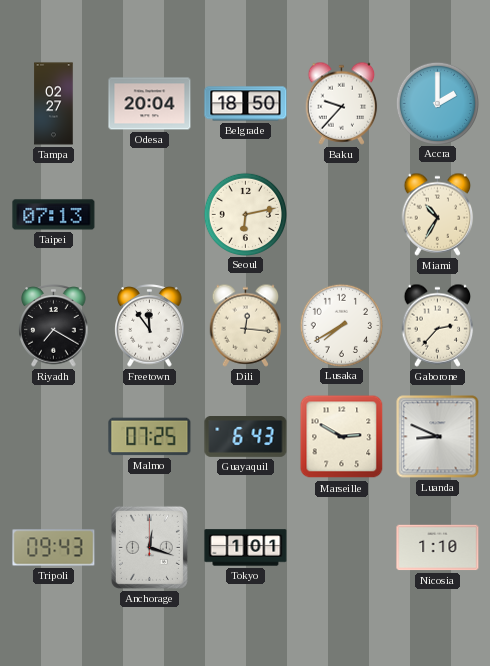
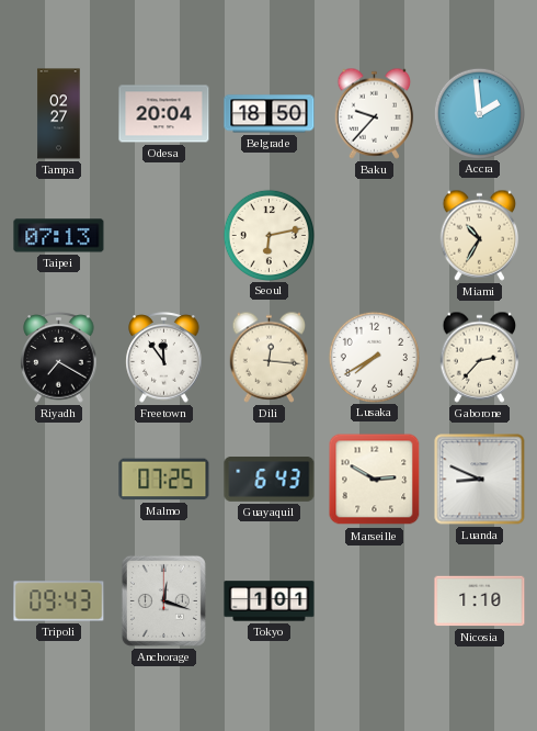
Accra: 2:00 -> 1:59 (479, 113)
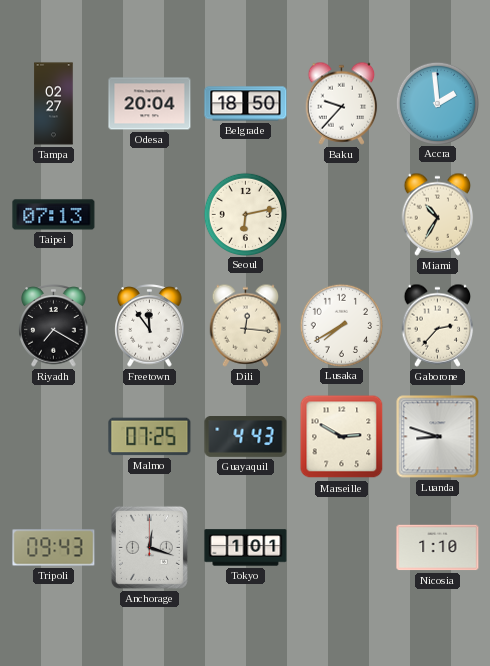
Guayaquil: 6:43 -> 4:43 (246, 437)
Luanda: 8:49 -> 8:48 (438, 437)
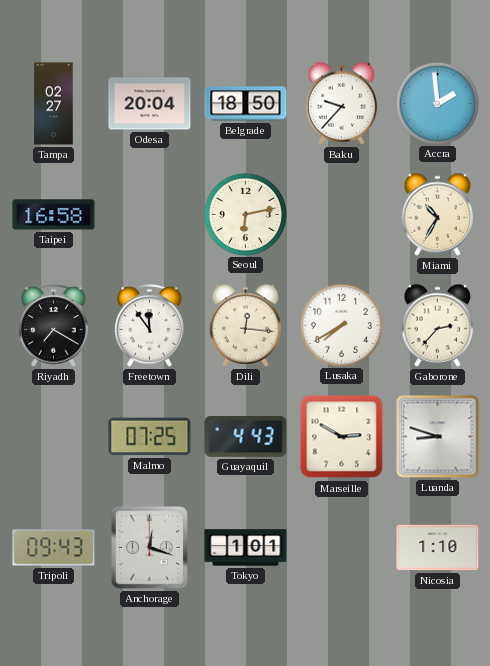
Taipei: 07:13 -> 16:58 (54, 215)
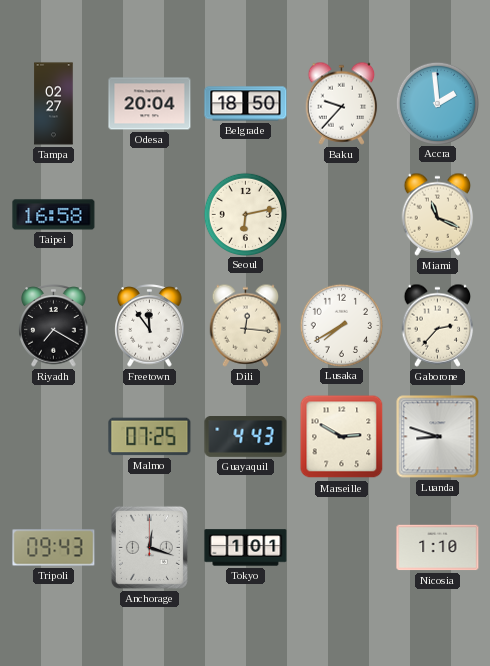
Miami: 10:35 -> 11:19 (438, 214)
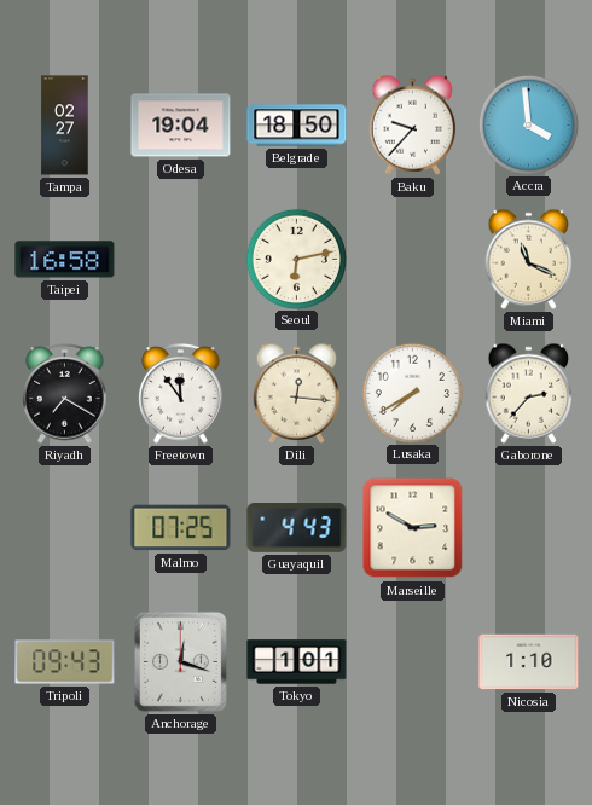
Odesa: 20:04 -> 19:04 (181, 126)
Accra: 1:59 -> 3:59 (528, 124)
Luanda: 8:48 -> none (438, 437)
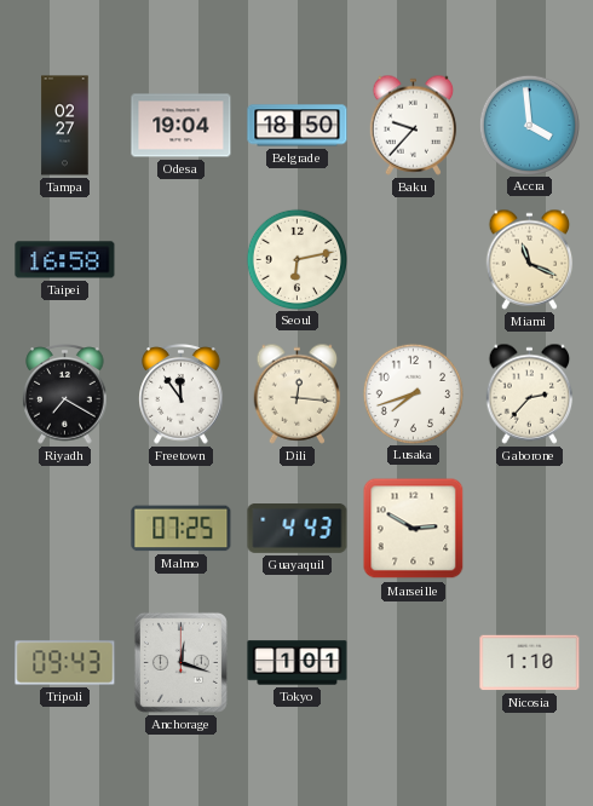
Lusaka: 7:40 -> 7:42 (413, 393)
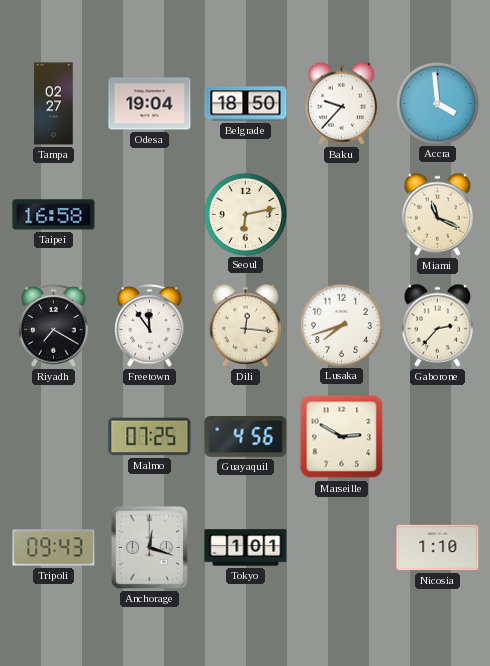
Guayaquil: 4:43 -> 4:56 (246, 437)
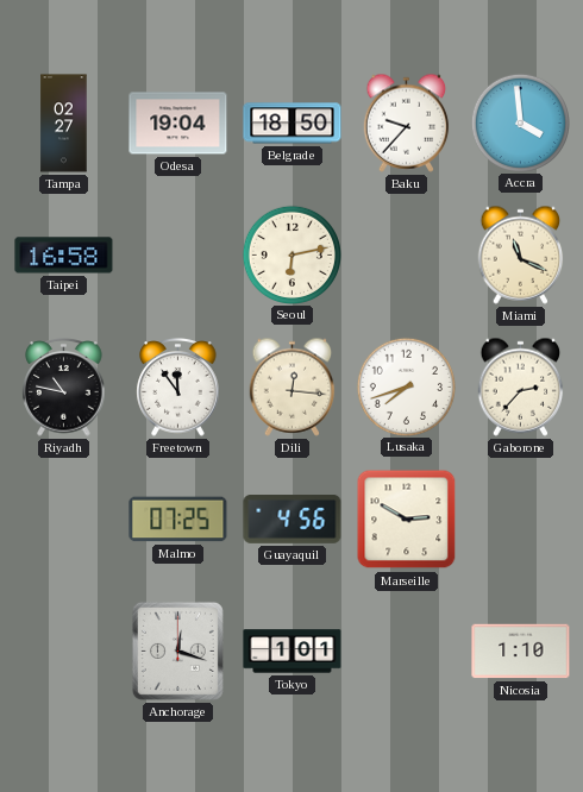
Riyadh: 7:20 -> 10:47 (64, 388)
Tripoli: 09:43 -> none (54, 548)
